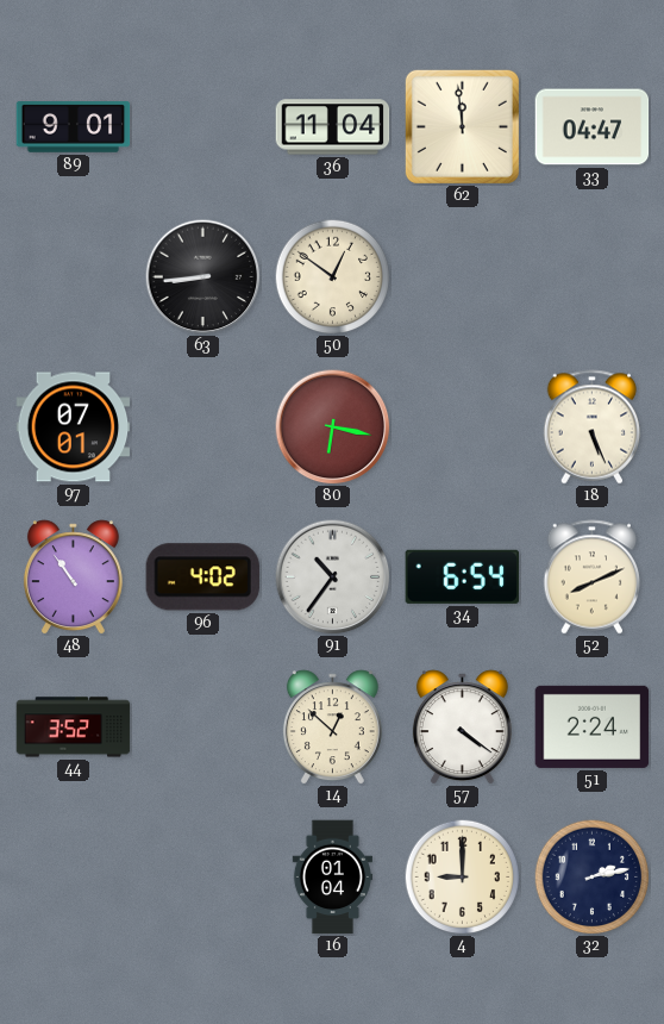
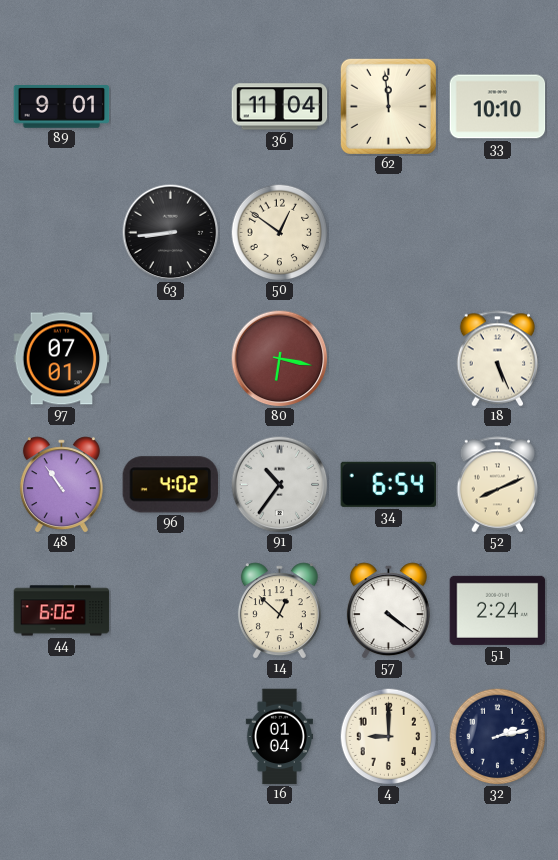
33: 04:47 -> 10:10 (498, 107)
44: 3:52 -> 6:02 (62, 611)
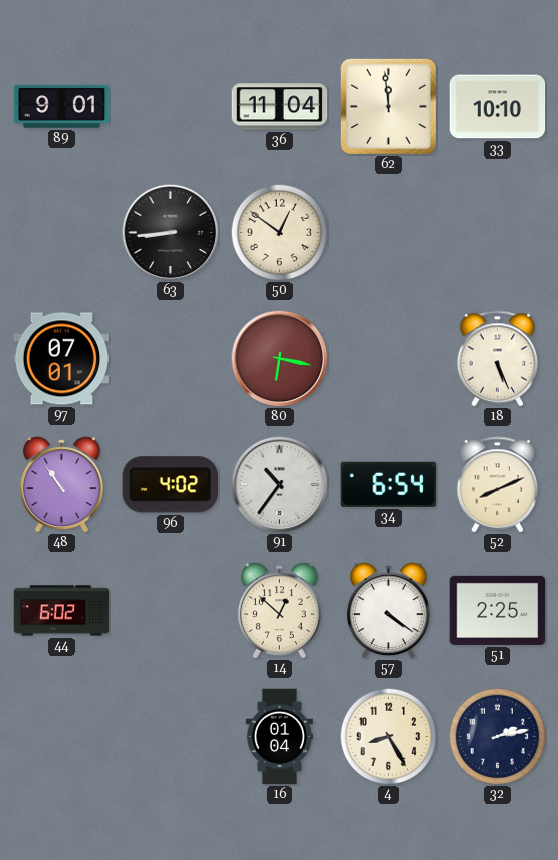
51: 2:24 -> 2:25 (498, 610)
4: 9:00 -> 8:25 (388, 736)
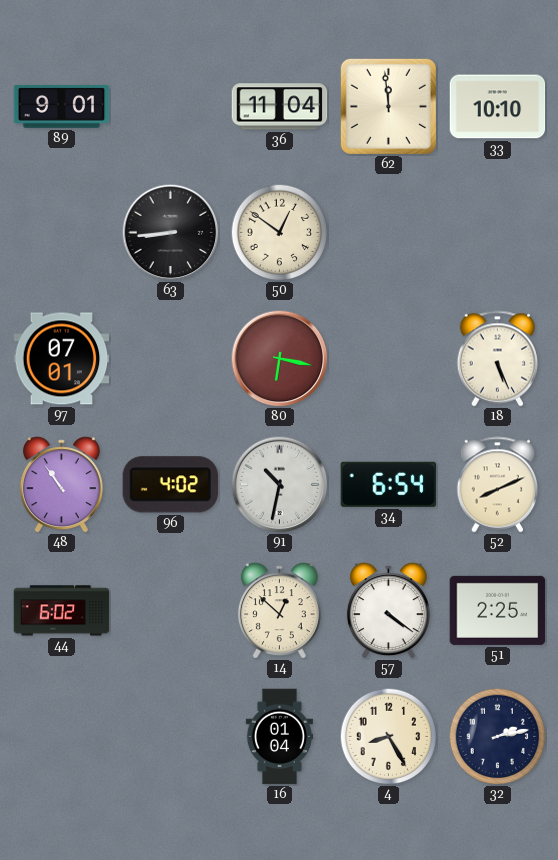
91: 10:36 -> 10:32 (280, 485)
